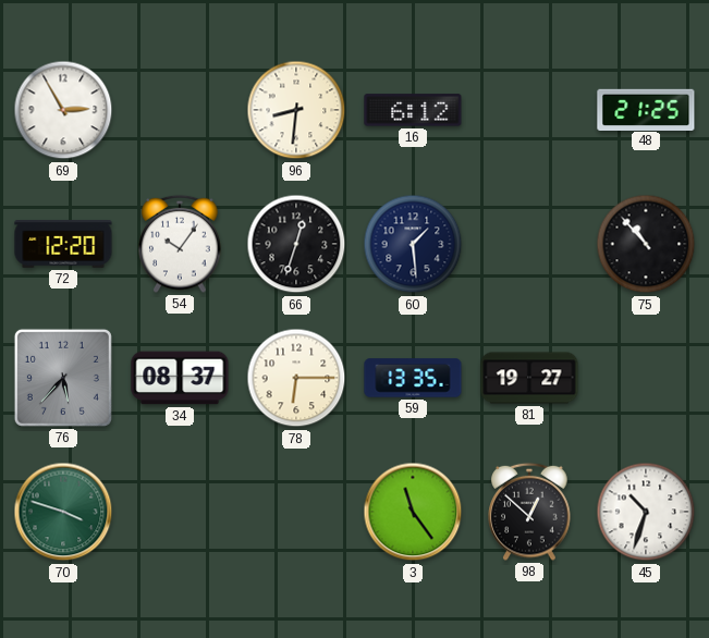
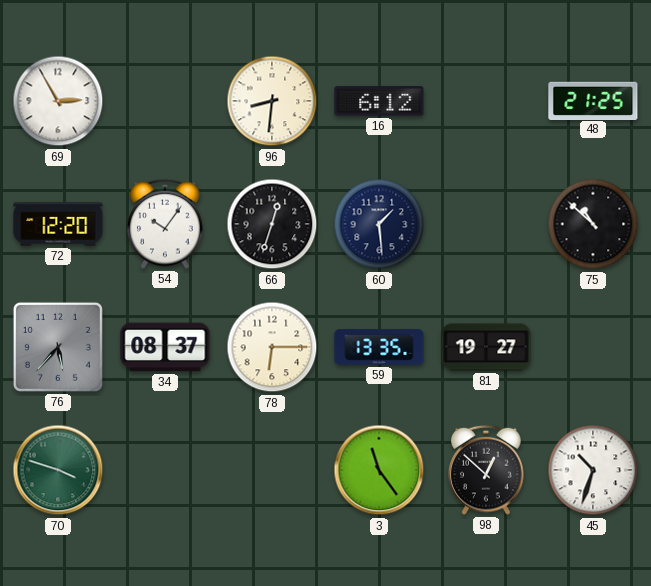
75: 10:53 -> 10:52 (593, 224)
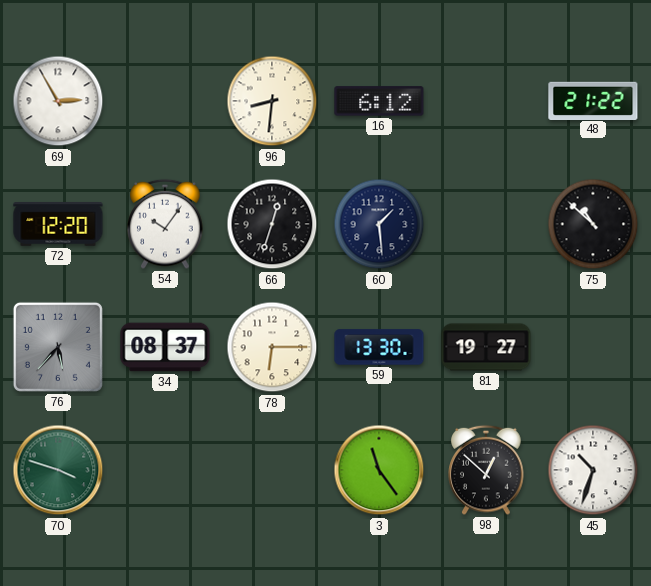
48: 21:25 -> 21:22 (593, 100)
59: 13:35 -> 13:30 (379, 347)
